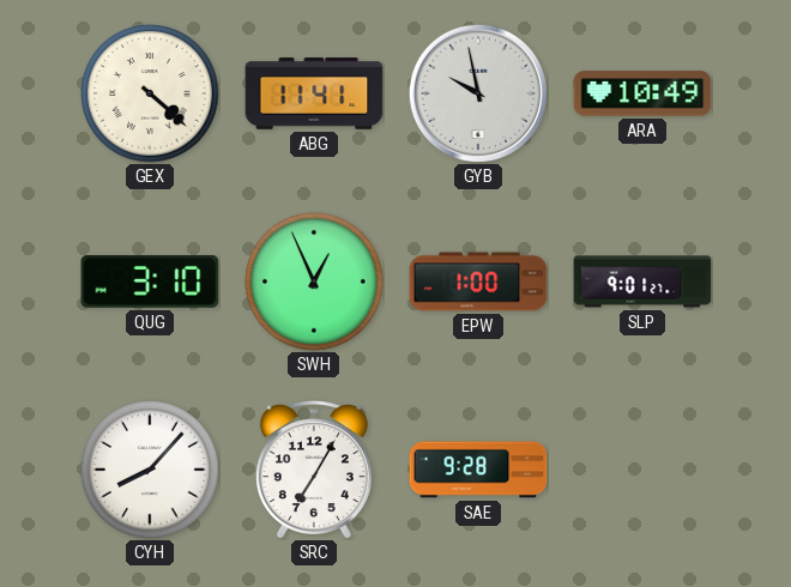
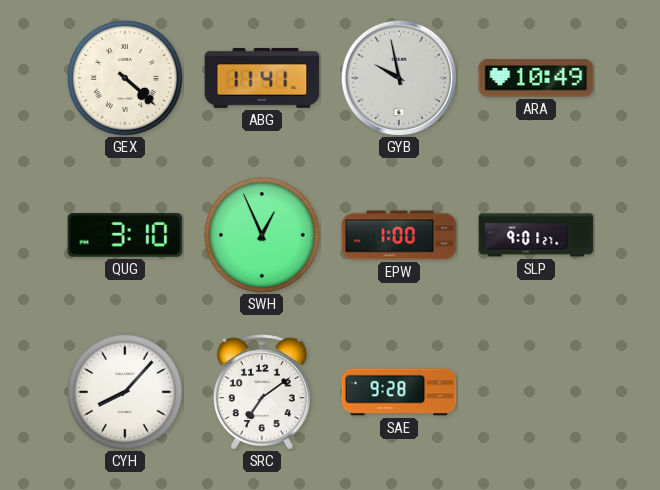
SRC: 7:05 -> 7:09 (262, 392)
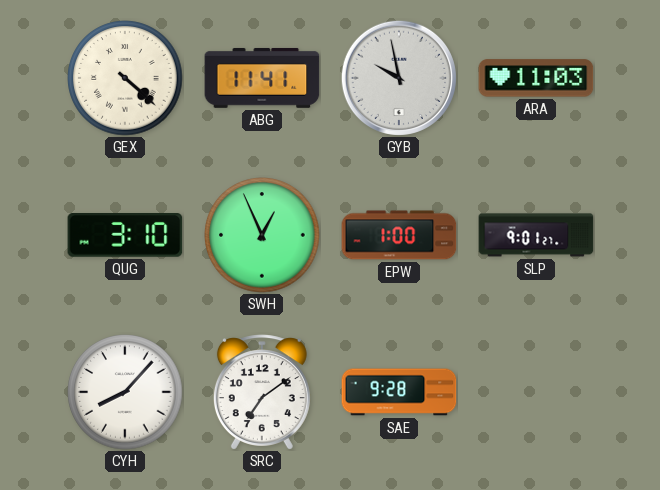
ARA: 10:49 -> 11:03 (536, 78)
